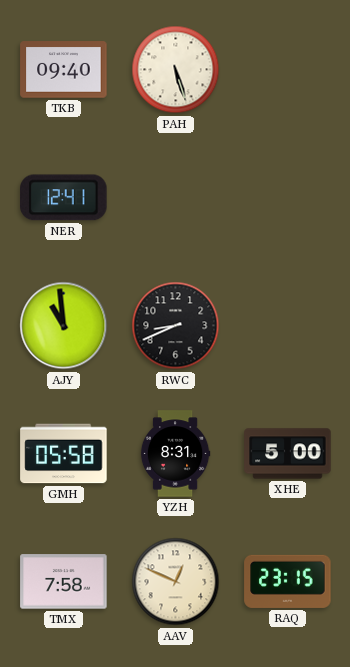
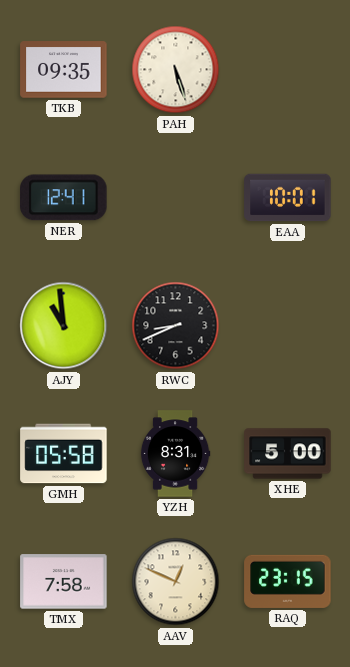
TKB: 09:40 -> 09:35 (64, 70)
EAA: none -> 10:01 (288, 198)
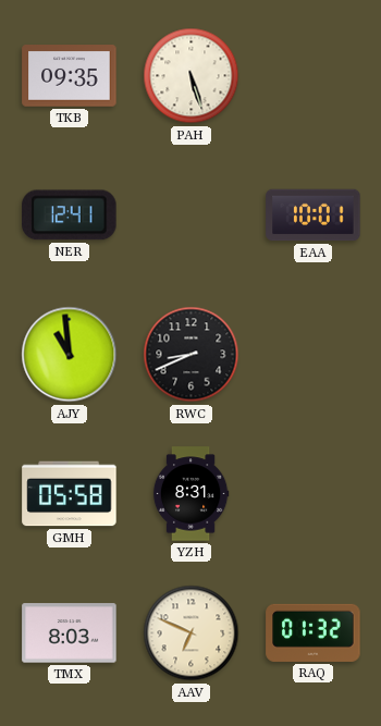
XHE: 5:00 -> none (288, 454)
TMX: 7:58 -> 8:03 (70, 633)
AAV: 12:49 -> 6:49 (192, 633)
RAQ: 23:15 -> 01:32 (314, 632)
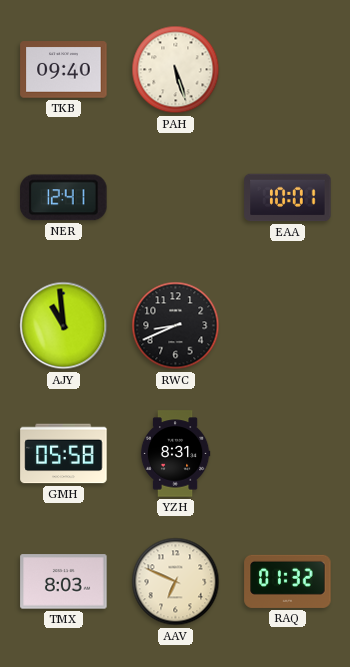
TKB: 09:35 -> 09:40 (64, 70)
